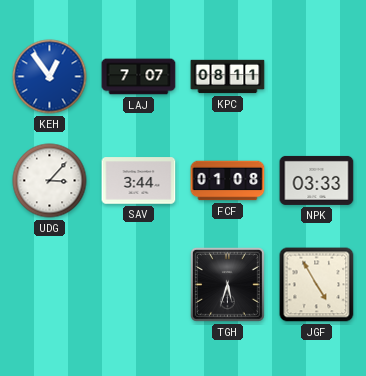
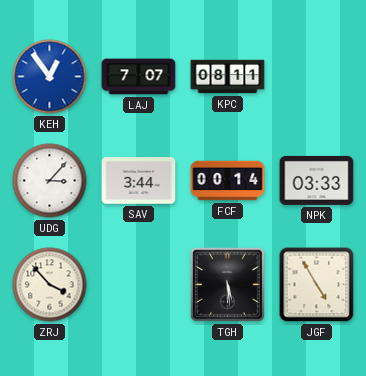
FCF: 01:08 -> 00:14 (228, 181)
ZRJ: none -> 3:53 (50, 285)
TGH: 5:33 -> 5:29 (227, 284)
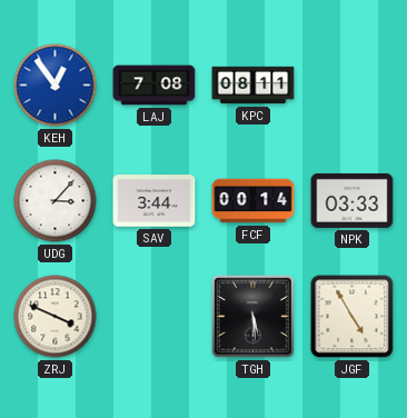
LAJ: 7:07 -> 7:08 (155, 86)
ZRJ: 3:53 -> 3:49 (56, 317)
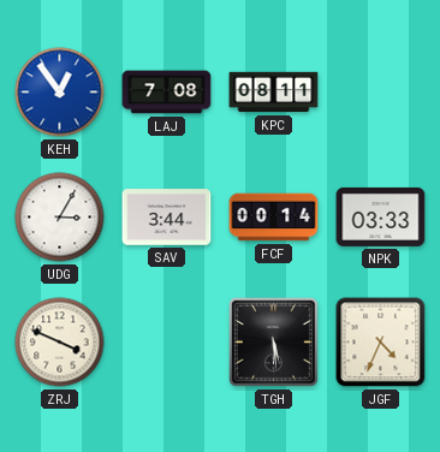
UDG: 3:07 -> 3:05 (60, 218)
JGF: 4:55 -> 4:34 (381, 343)
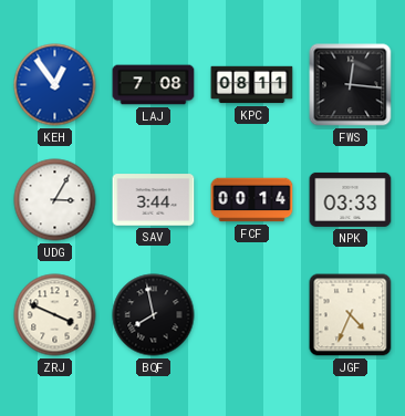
FWS: none -> 12:16 (351, 85)
BQF: none -> 7:58 (154, 315)
TGH: 5:29 -> none (273, 341)
